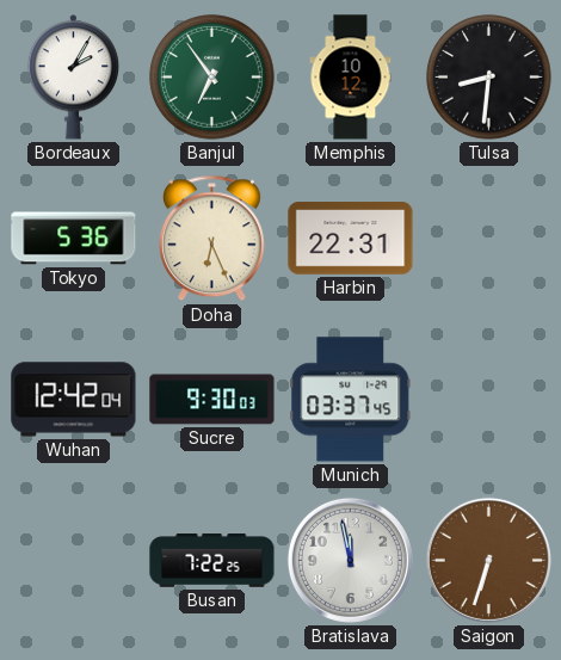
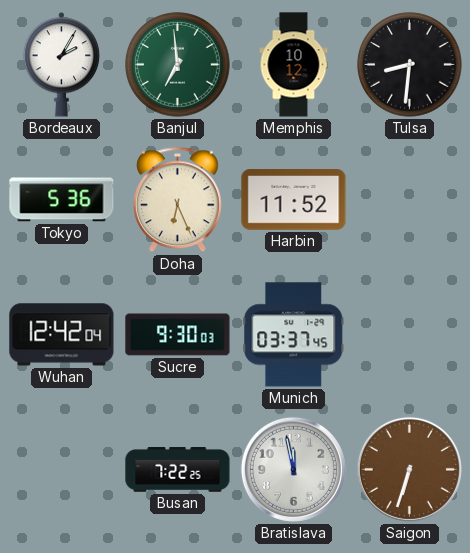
Banjul: 6:54 -> 6:59 (178, 65)
Harbin: 22:31 -> 11:52 (294, 200)
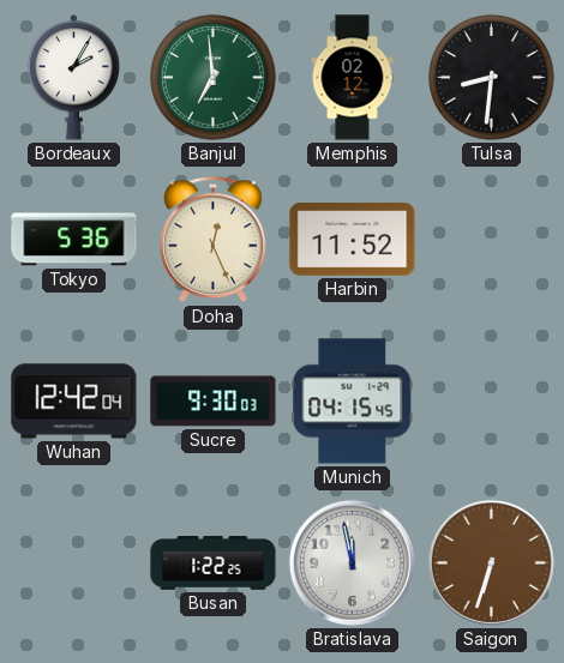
Memphis: 10:12 -> 02:12 (353, 78)
Doha: 6:26 -> 12:26 (212, 240)
Munich: 03:37 -> 04:15 (353, 402)
Busan: 7:22 -> 1:22 (214, 563)
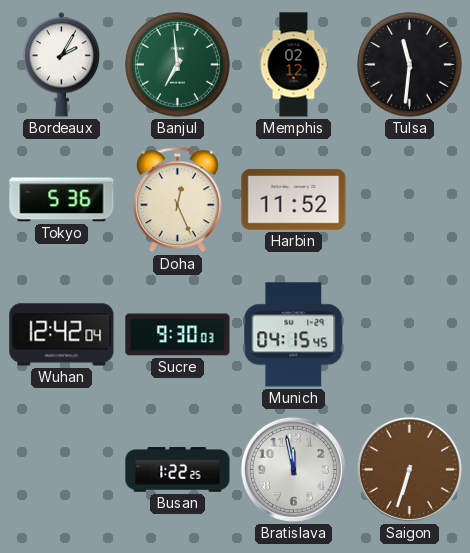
Tulsa: 8:31 -> 11:31 (410, 65)
